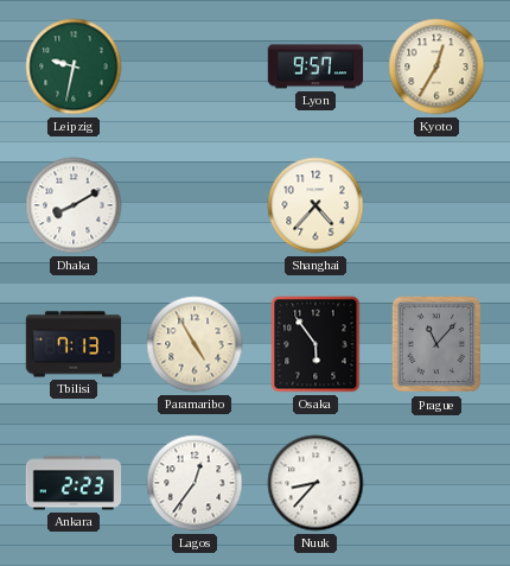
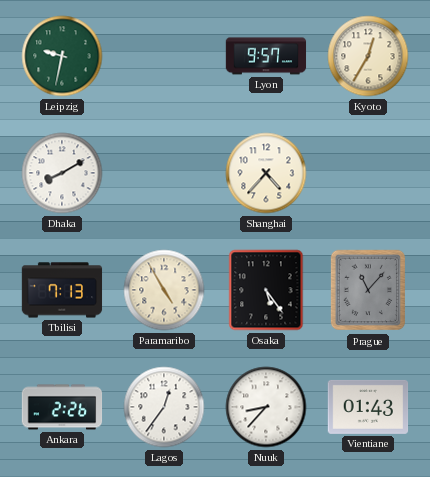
Osaka: 5:54 -> 5:24 (266, 290)
Ankara: 2:23 -> 2:26 (62, 407)
Vientiane: none -> 01:43 (368, 407)
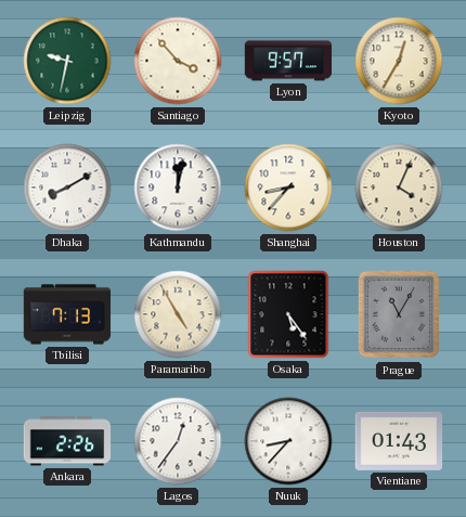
Santiago: none -> 3:53 (178, 61)
Kathmandu: none -> 12:02 (178, 188)
Shanghai: 4:37 -> 8:37 (288, 188)
Houston: none -> 4:04 (399, 188)
Prague: 11:07 -> 11:05 (398, 314)
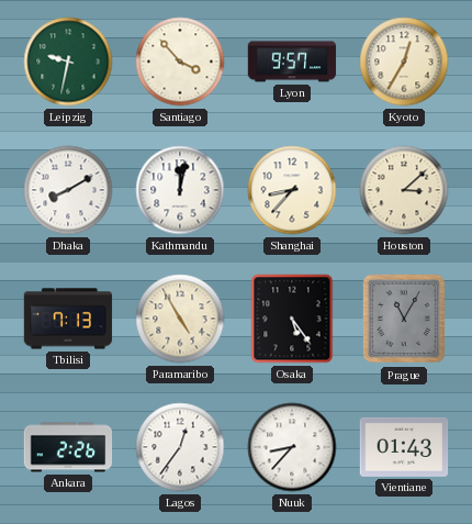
Houston: 4:04 -> 3:08 (404, 190)
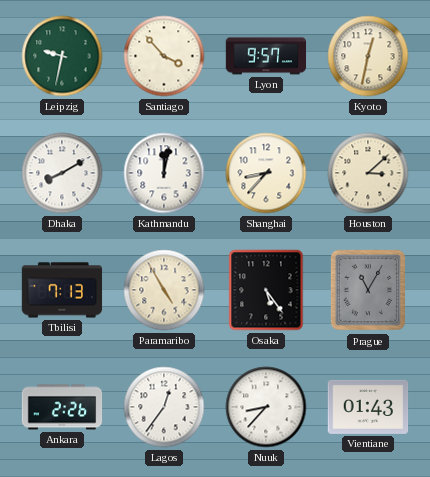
Kyoto: 12:35 -> 12:32 (368, 56)
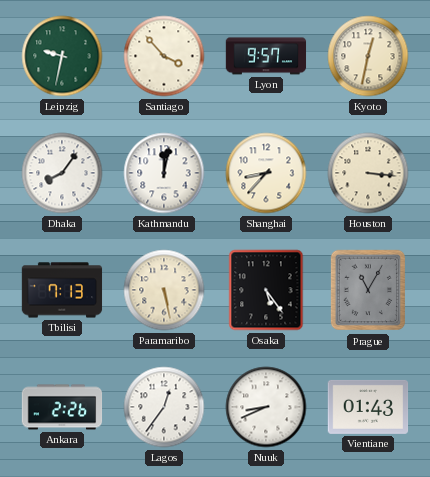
Dhaka: 8:10 -> 8:06 (62, 173)
Houston: 3:08 -> 3:16 (368, 173)
Paramaribo: 4:55 -> 5:28 (164, 290)
Nuuk: 8:37 -> 8:41 (266, 407)
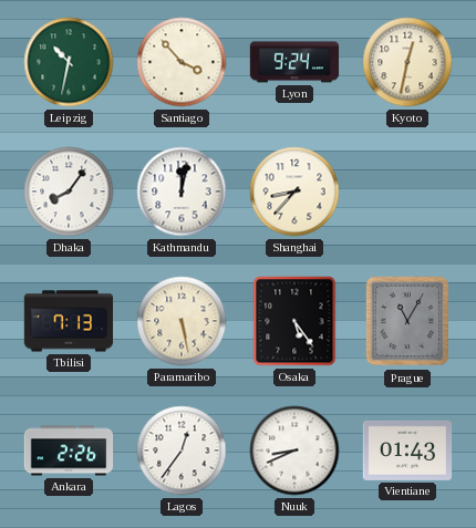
Leipzig: 9:32 -> 10:32 (69, 62)
Lyon: 9:57 -> 9:24 (294, 62)
Houston: 3:16 -> none (368, 173)
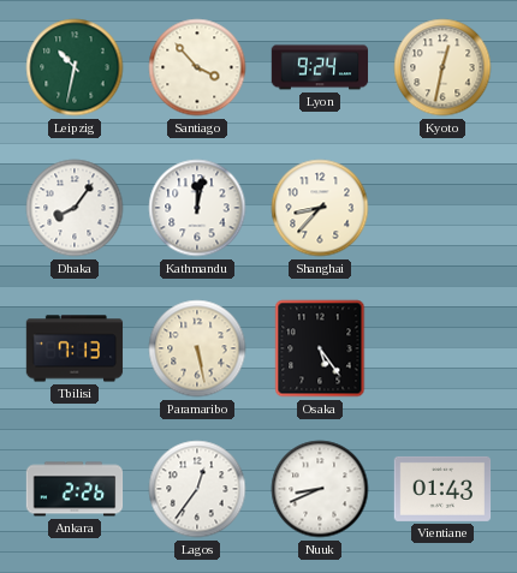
Prague: 11:05 -> none (406, 321)
